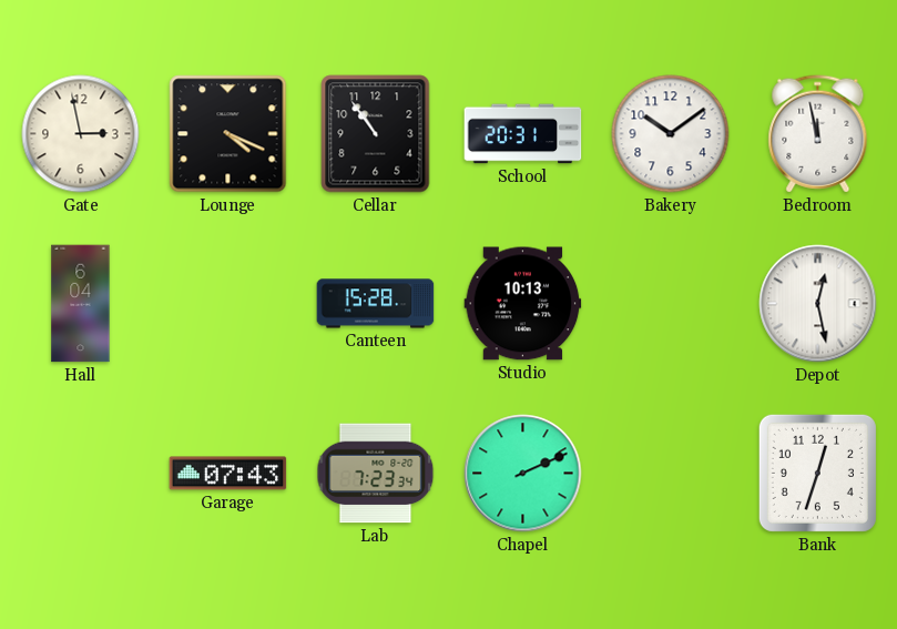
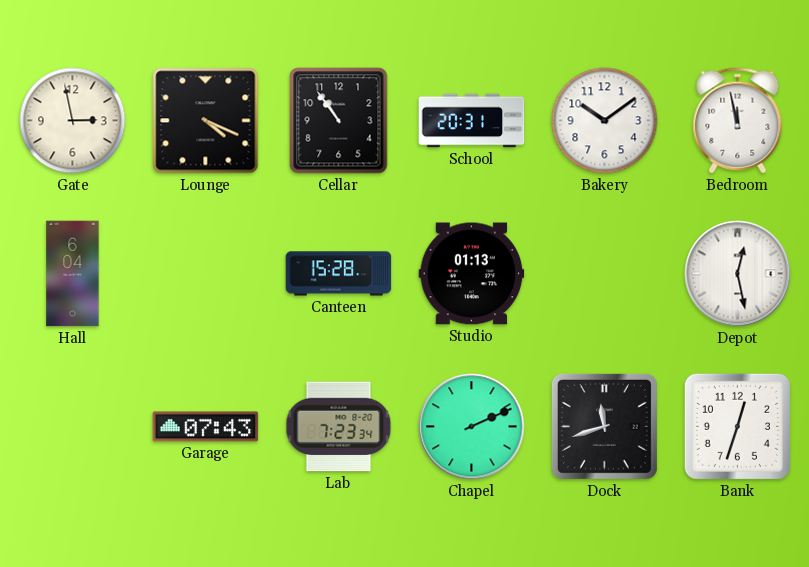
Studio: 10:13 -> 01:13 (472, 274)
Dock: none -> 11:42 (604, 426)
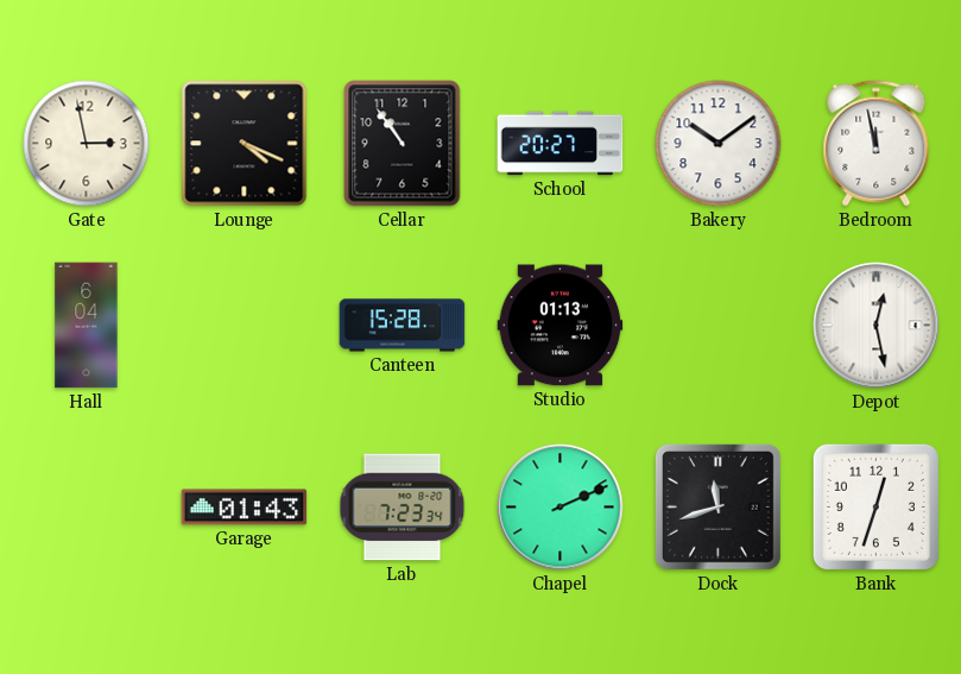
School: 20:31 -> 20:27 (561, 144)
Garage: 07:43 -> 01:43 (245, 508)
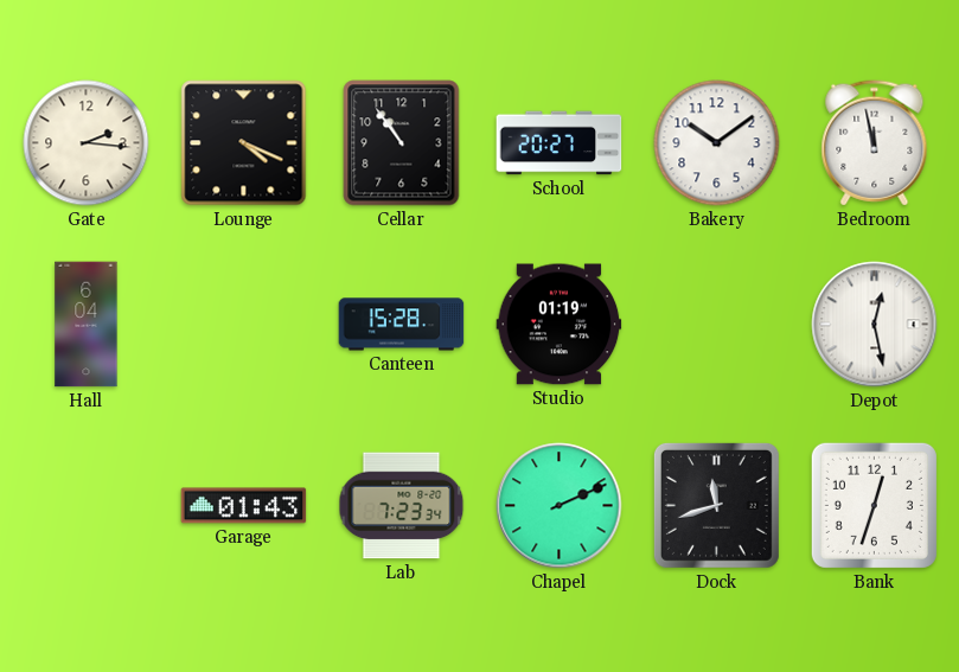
Gate: 2:58 -> 2:16 (87, 143)
Studio: 01:13 -> 01:19 (560, 325)
